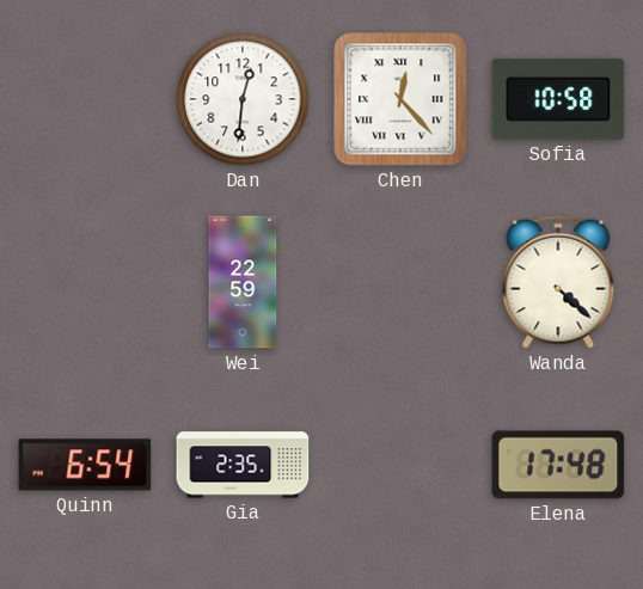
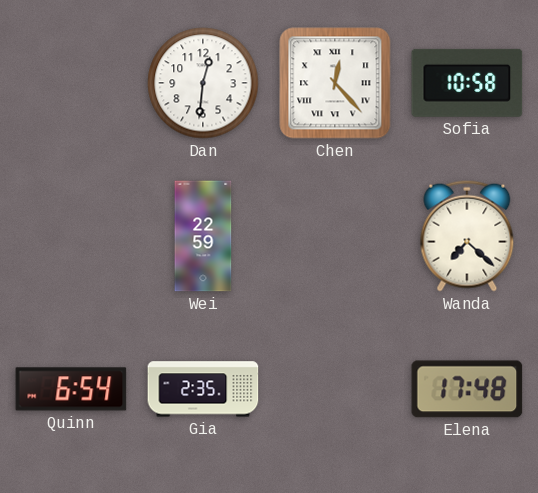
Wanda: 4:22 -> 7:22 (467, 236)
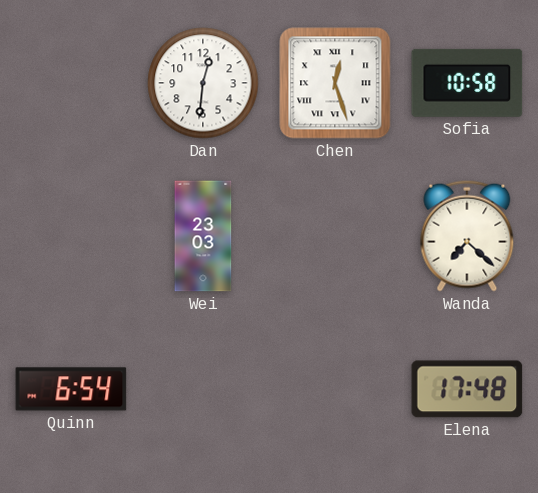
Chen: 12:23 -> 12:27 (335, 83)
Wei: 22:59 -> 23:03 (203, 236)
Gia: 2:35 -> none (203, 389)
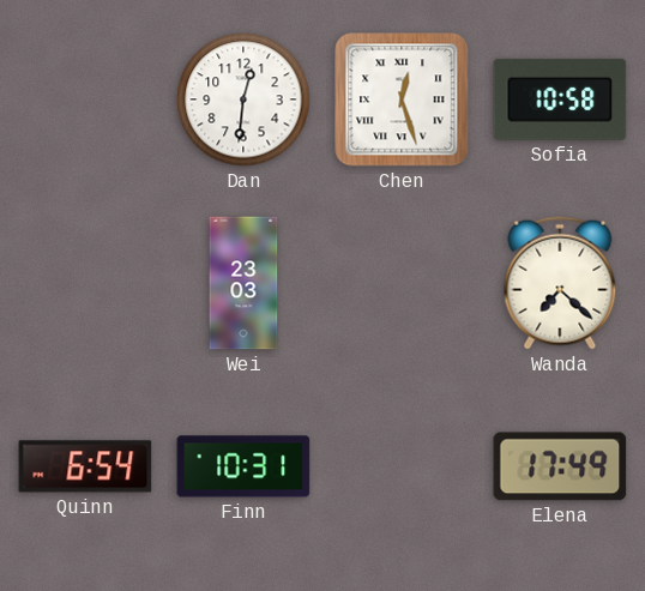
Finn: none -> 10:31 (243, 466)
Elena: 17:48 -> 17:49 (560, 466)
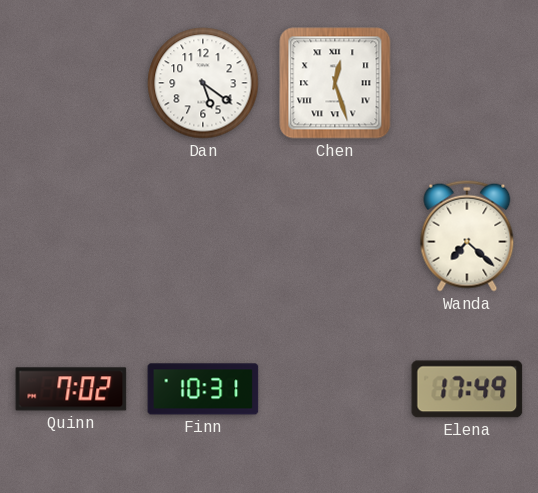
Dan: 12:31 -> 5:21 (203, 83)
Sofia: 10:58 -> none (560, 99)
Wei: 23:03 -> none (243, 283)
Quinn: 6:54 -> 7:02 (71, 389)
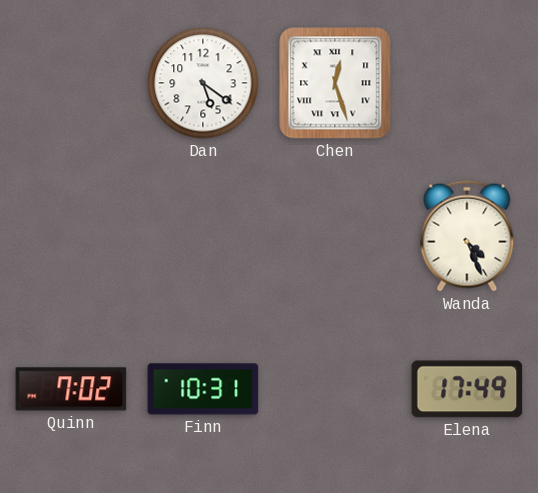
Wanda: 7:22 -> 4:26 (467, 236)
